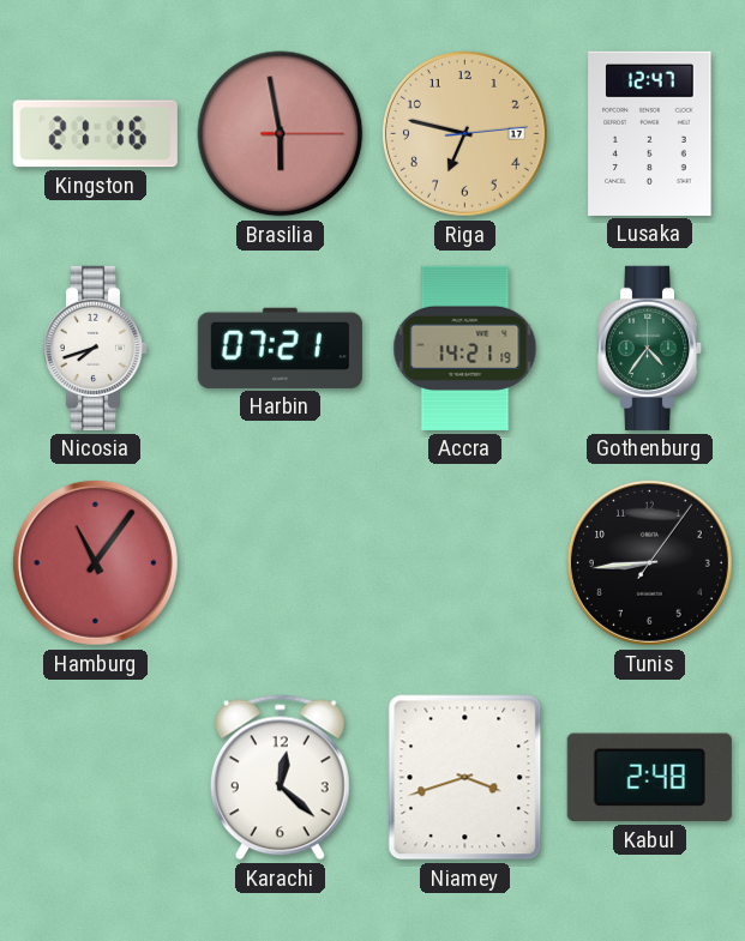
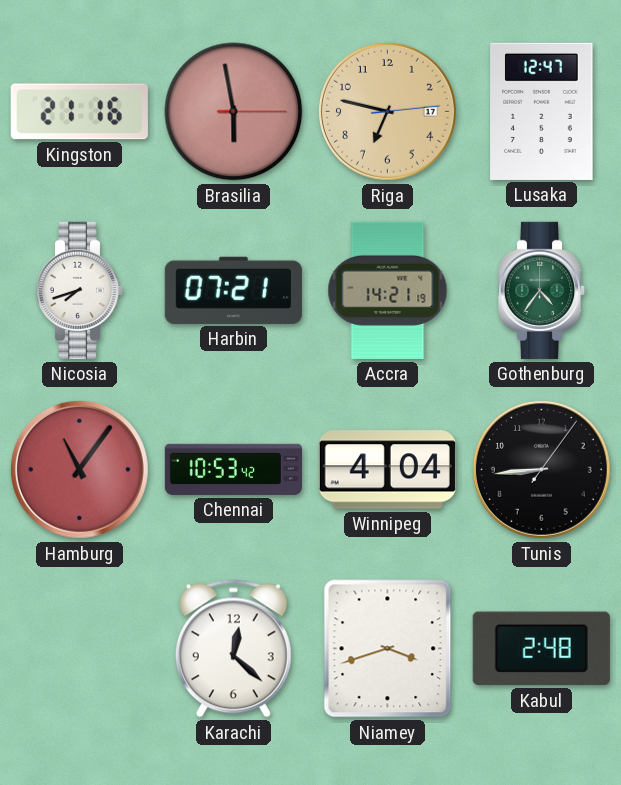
Chennai: none -> 10:53 (233, 469)
Winnipeg: none -> 4:04 (387, 470)
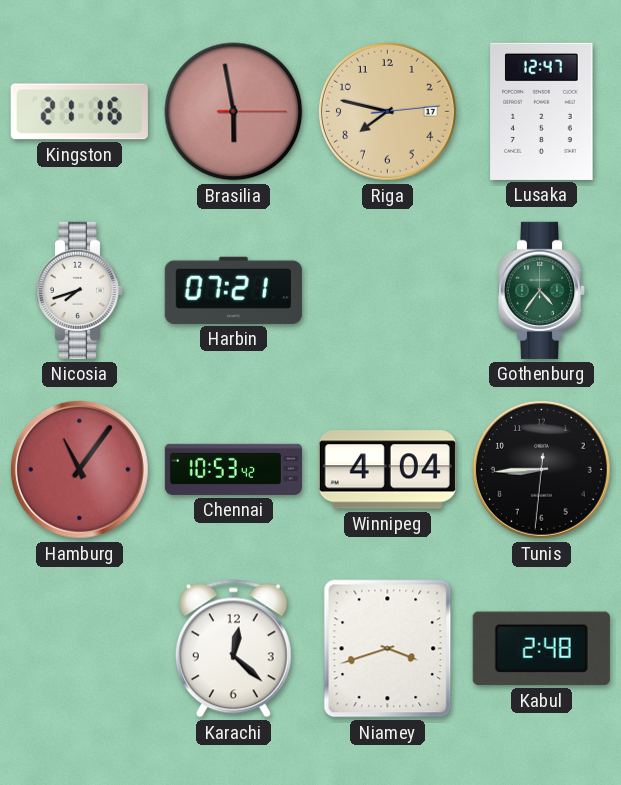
Riga: 6:47 -> 7:47 (387, 111)
Accra: 14:21 -> none (388, 290)
Tunis: 8:44:06 -> 8:44:31 (541, 469)
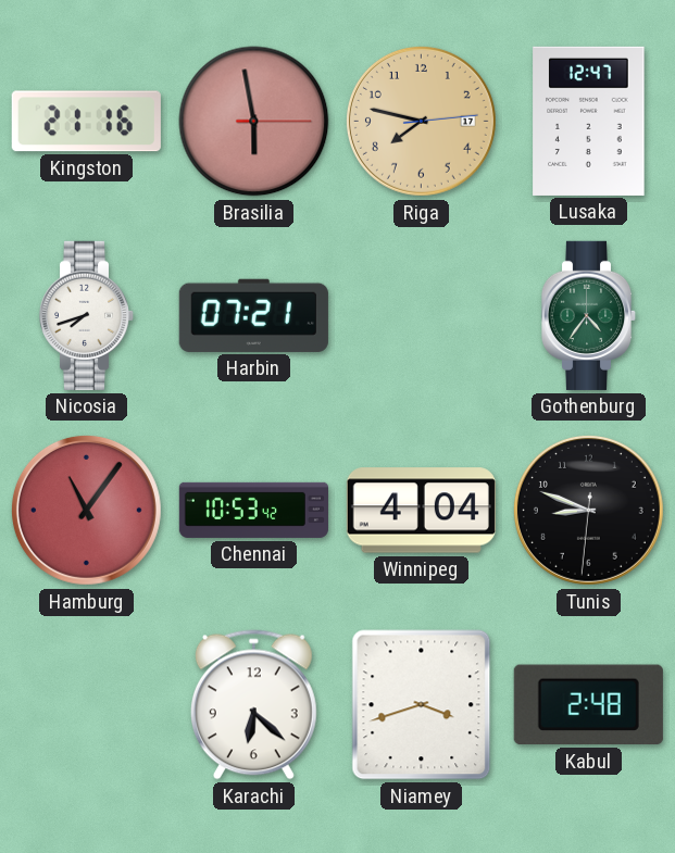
Tunis: 8:44 -> 8:48 (588, 510)
Karachi: 12:22 -> 6:22 (253, 705)
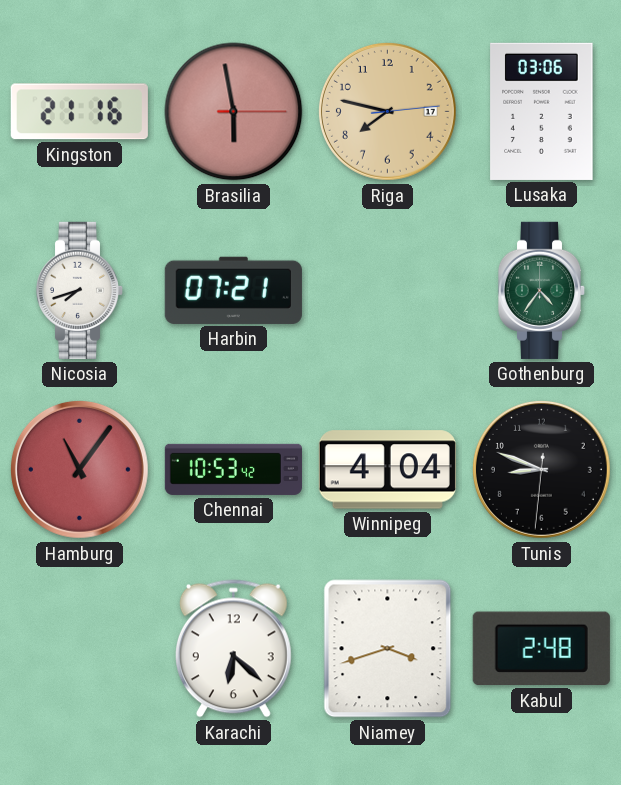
Lusaka: 12:47 -> 03:06 (542, 111)
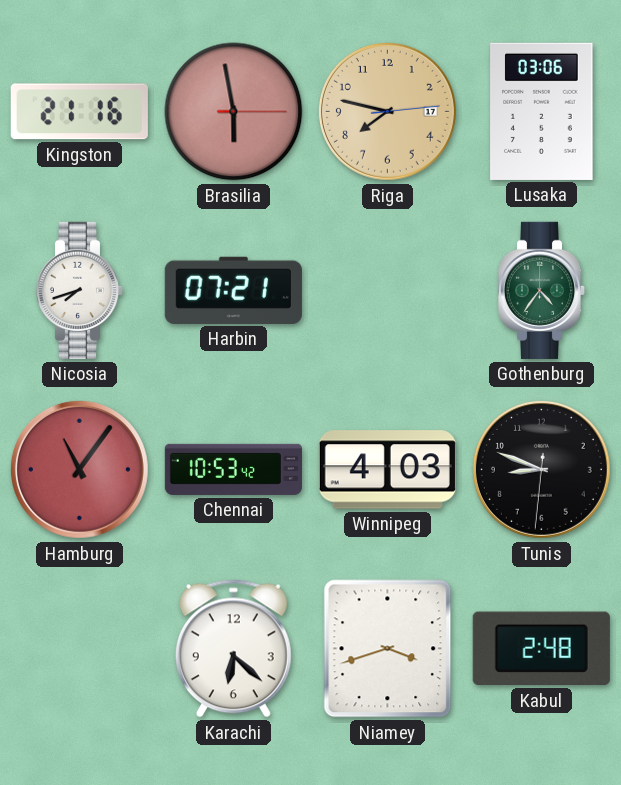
Winnipeg: 4:04 -> 4:03 (387, 470)
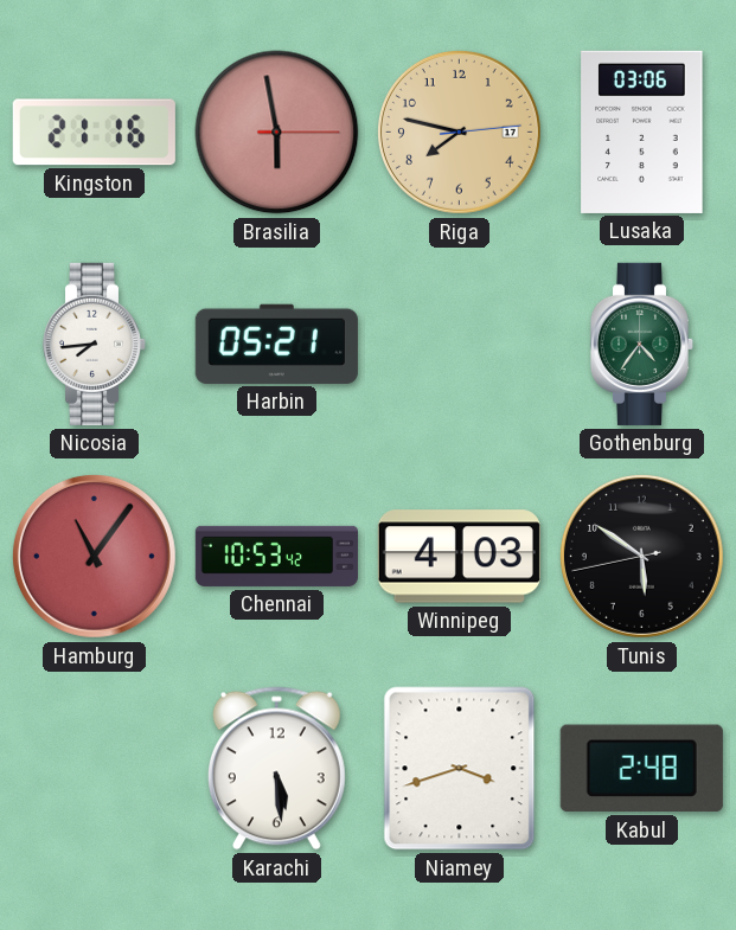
Nicosia: 7:42 -> 7:44 (95, 344)
Harbin: 07:21 -> 05:21 (276, 344)
Tunis: 8:48 -> 5:50 (641, 556)
Karachi: 6:22 -> 5:29 (276, 769)
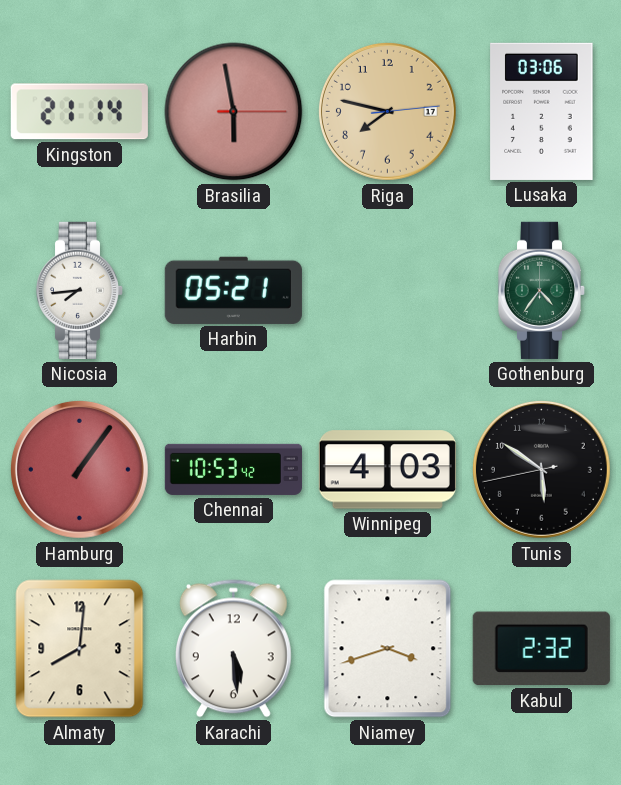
Kingston: 21:16 -> 21:14 (79, 112)
Hamburg: 11:06 -> 1:06 (79, 469)
Almaty: none -> 8:01 (80, 649)
Kabul: 2:48 -> 2:32 (541, 649)
